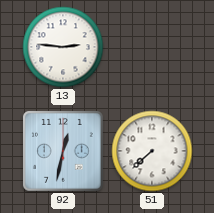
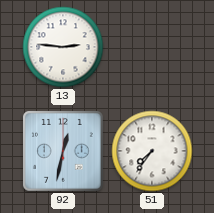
51: 7:38 -> 7:36 (152, 151)
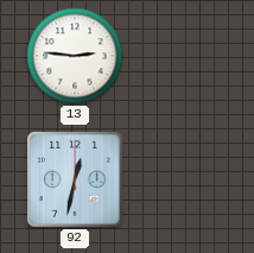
51: 7:36 -> none (152, 151)
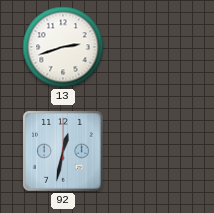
13: 2:46 -> 2:42 (63, 47)
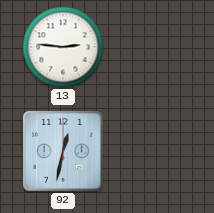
13: 2:42 -> 2:46 (63, 47)
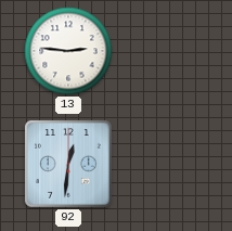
92: 12:32 -> 12:31 (68, 164)
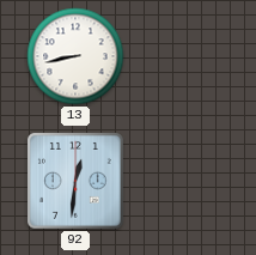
13: 2:46 -> 8:43 (75, 56)
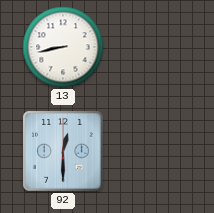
92: 12:31 -> 12:30 (63, 151)
